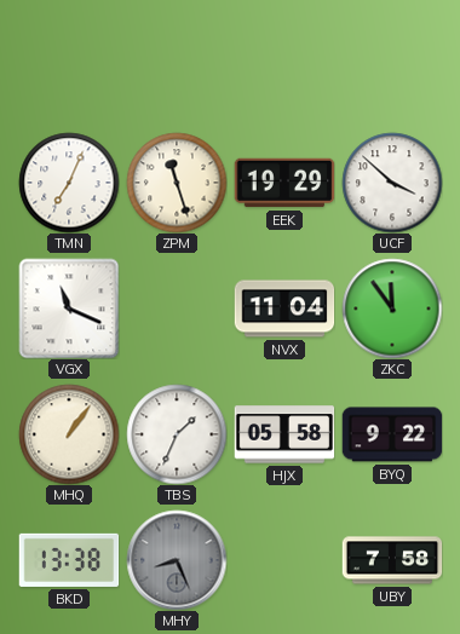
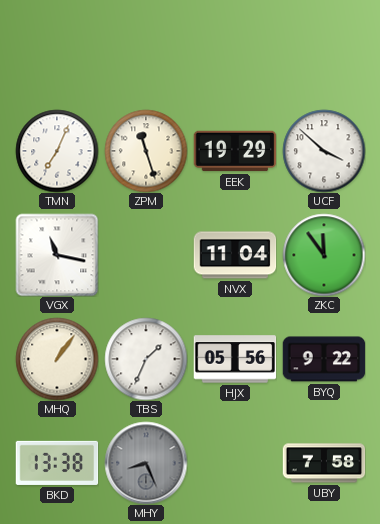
VGX: 11:19 -> 11:17 (57, 255)
HJX: 05:58 -> 05:56 (235, 359)
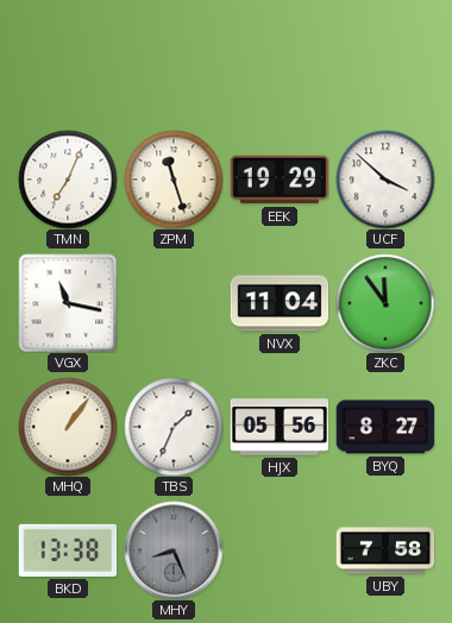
BYQ: 9:22 -> 8:27 (385, 427)
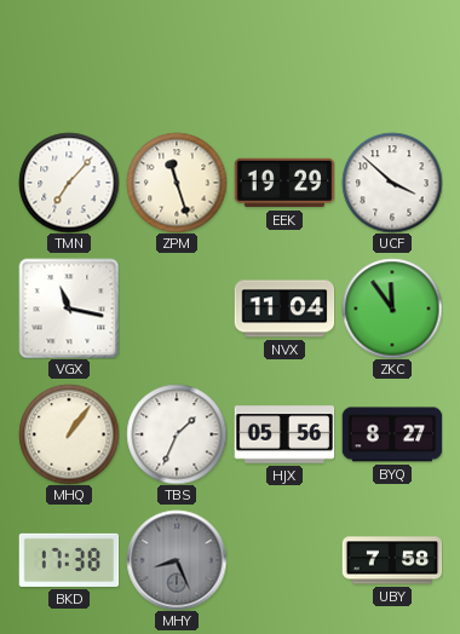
TMN: 7:04 -> 7:07 (69, 183)
BKD: 13:38 -> 17:38 (69, 560)
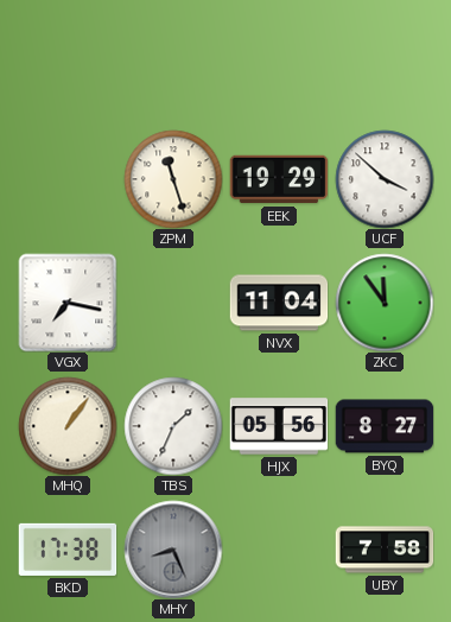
TMN: 7:07 -> none (69, 183)
VGX: 11:17 -> 7:17 (68, 303)
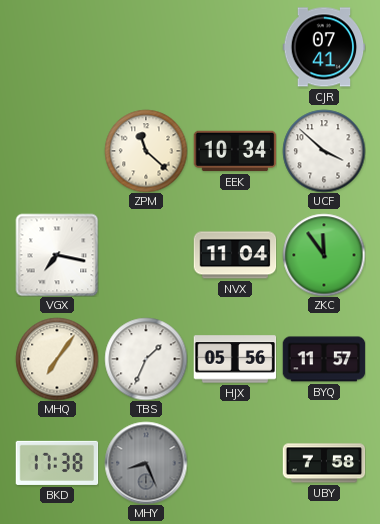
CJR: none -> 07:41 (324, 47)
ZPM: 11:27 -> 11:22 (146, 151)
EEK: 19:29 -> 10:34 (235, 151)
MHQ: 1:06 -> 7:06 (57, 359)
BYQ: 8:27 -> 11:57 (324, 359)
